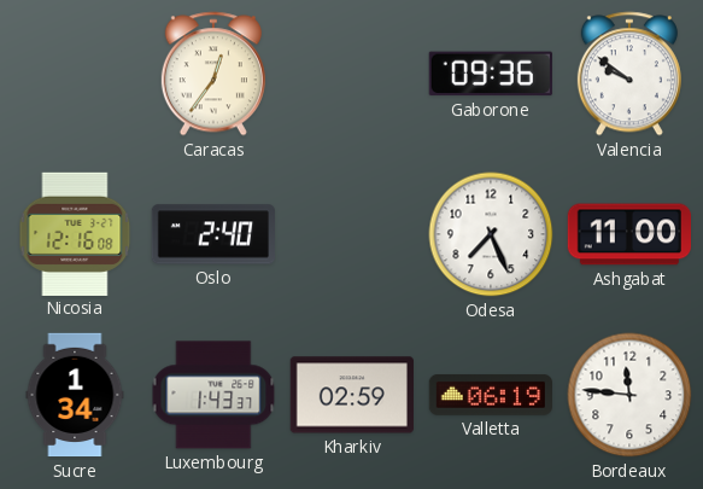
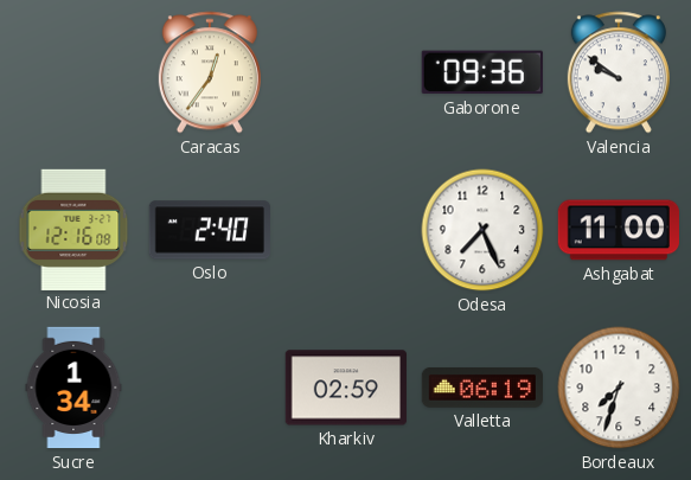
Luxembourg: 1:43 -> none (213, 395)
Bordeaux: 11:46 -> 7:33 (619, 388)
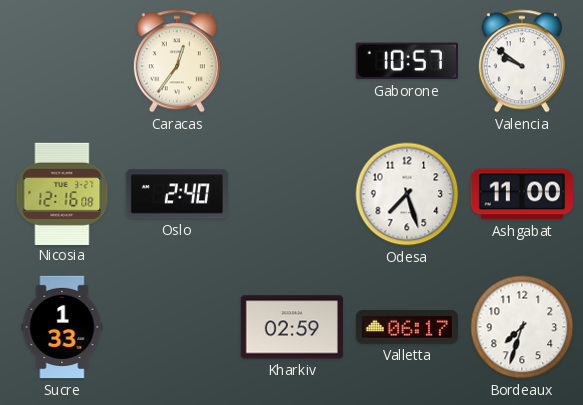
Gaborone: 09:36 -> 10:57 (407, 61)
Odesa: 7:26 -> 7:27 (407, 194)
Sucre: 1:34 -> 1:33 (62, 327)
Valletta: 06:19 -> 06:17 (406, 327)
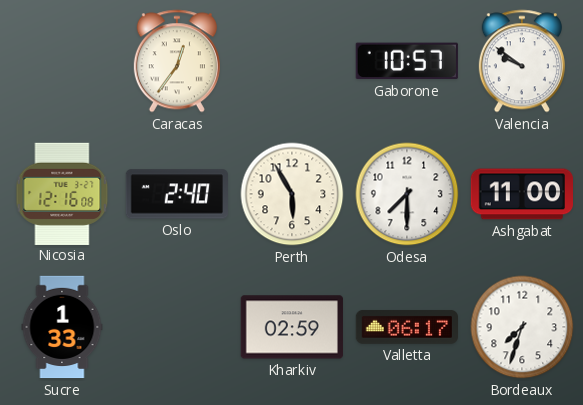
Perth: none -> 5:55 (292, 194)
Odesa: 7:27 -> 7:30 (407, 194)
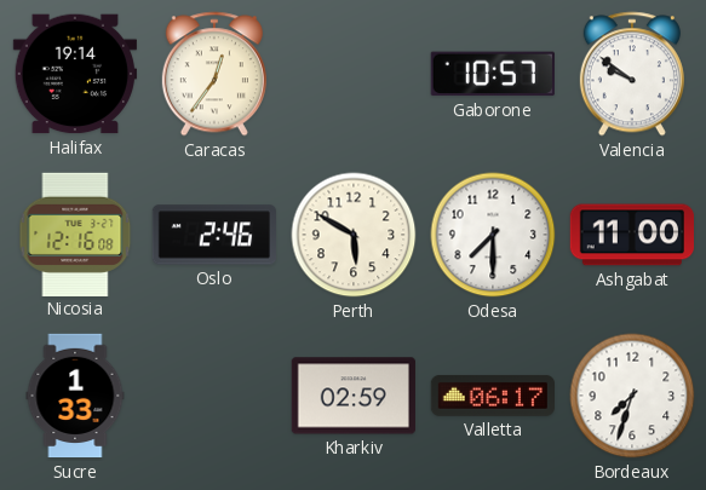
Halifax: none -> 19:14 (74, 74)
Oslo: 2:40 -> 2:46 (213, 235)
Perth: 5:55 -> 5:50 (354, 235)
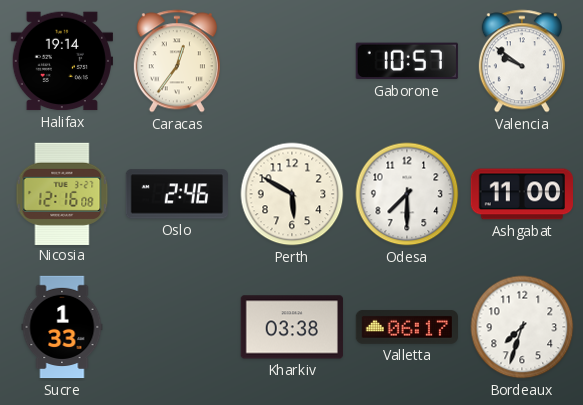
Kharkiv: 02:59 -> 03:38 (292, 327)
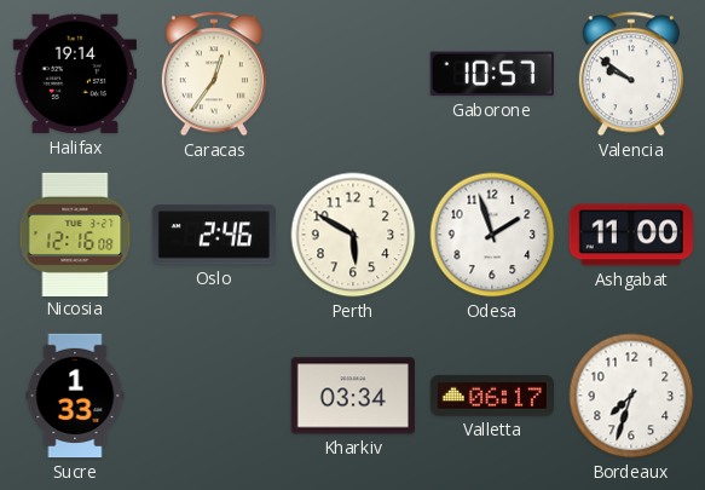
Odesa: 7:30 -> 1:57 (492, 235)
Kharkiv: 03:38 -> 03:34 (353, 396)
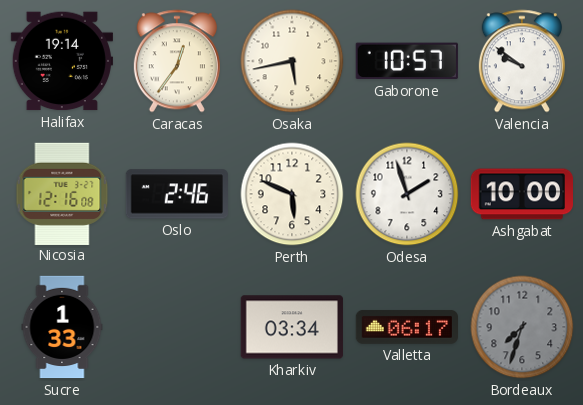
Osaka: none -> 5:43 (292, 61)
Perth: 5:50 -> 5:49 (292, 194)
Ashgabat: 11:00 -> 10:00 (521, 194)
Bordeaux dial: white -> grey (522, 327)
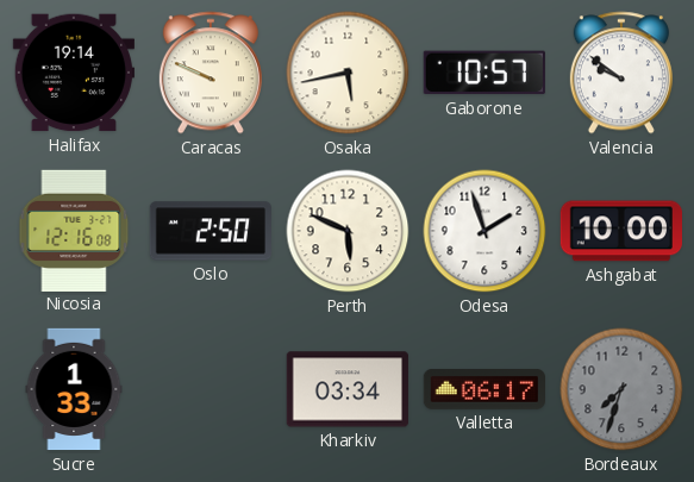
Caracas: 12:36 -> 9:49 (211, 73)
Oslo: 2:46 -> 2:50 (210, 231)
